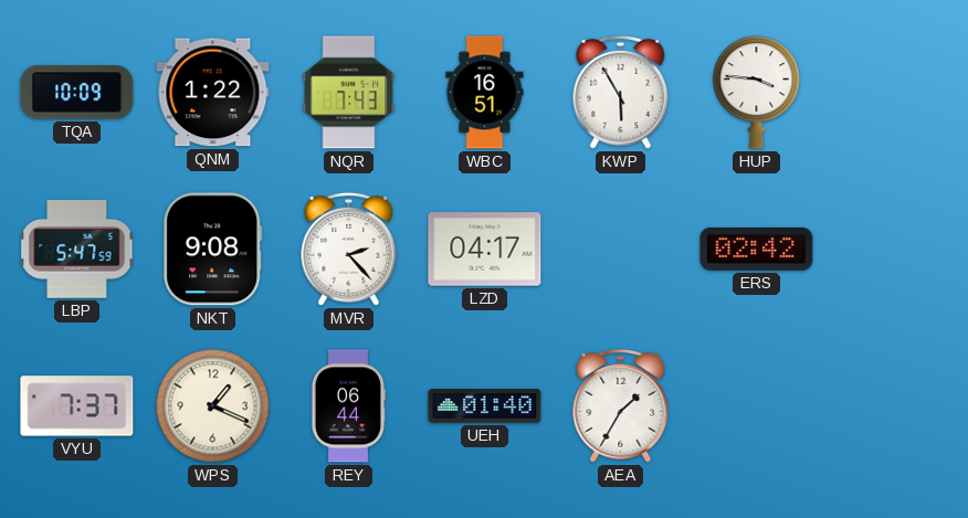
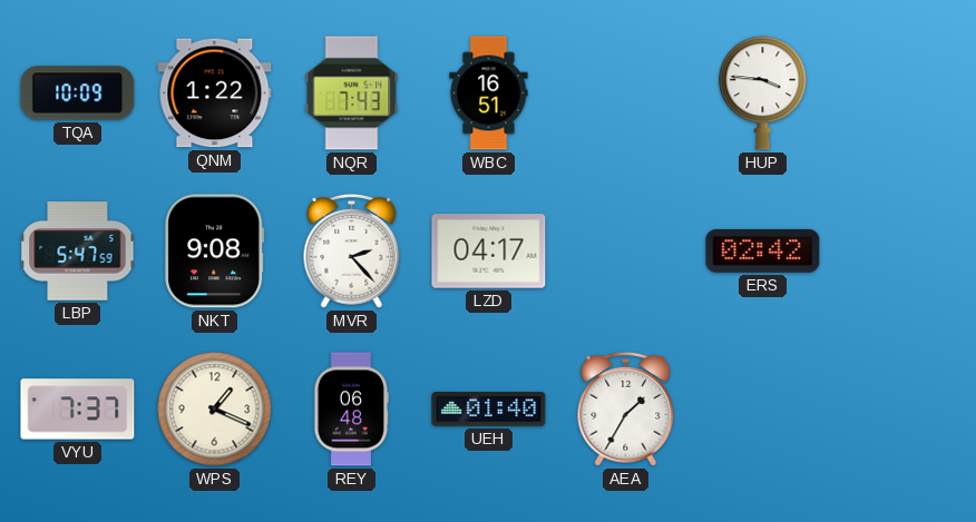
KWP: 5:55 -> none (621, 92)
REY: 06:44 -> 06:48 (351, 410)
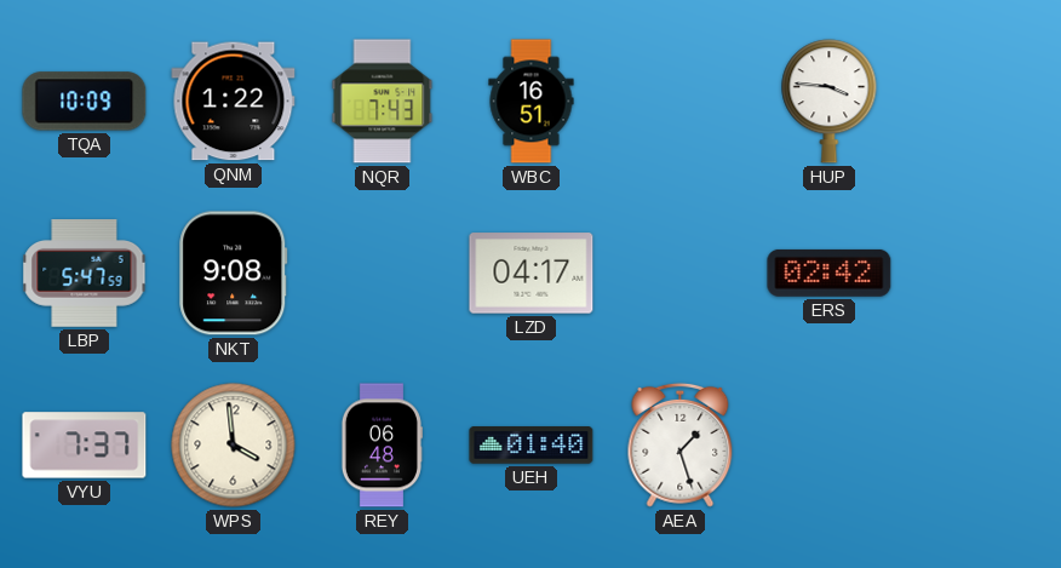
MVR: 2:23 -> none (352, 250)
WPS: 1:19 -> 3:59 (234, 446)
AEA: 1:35 -> 1:27 (681, 444)
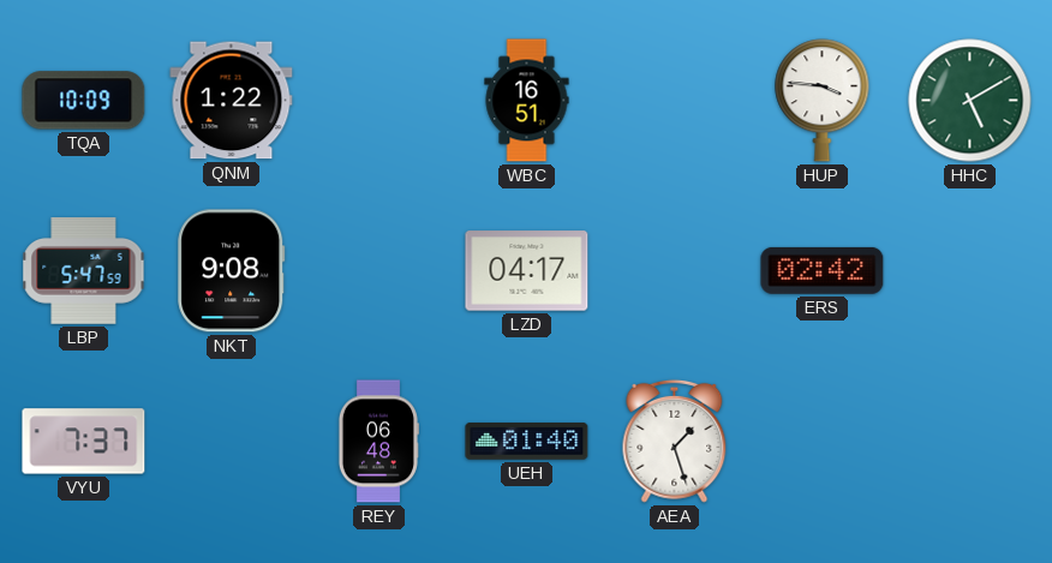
NQR: 7:43 -> none (383, 102)
HHC: none -> 5:10 (970, 101)
WPS: 3:59 -> none (234, 446)
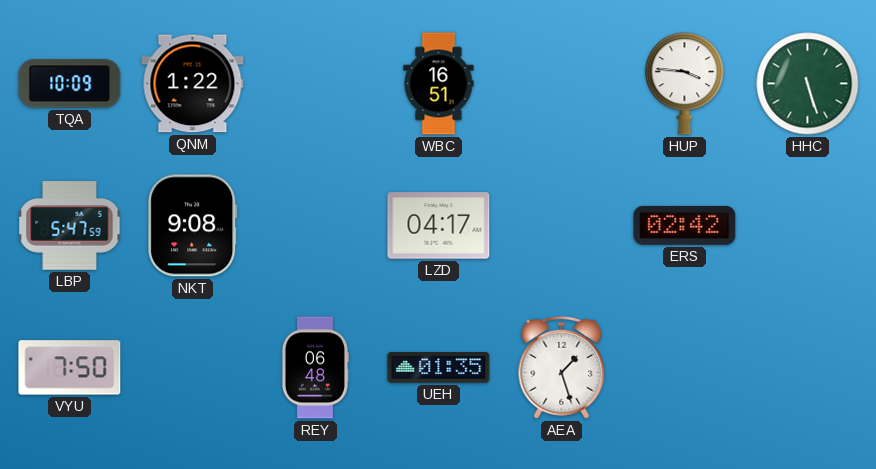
HHC: 5:10 -> 5:27 (808, 84)
VYU: 7:37 -> 7:50 (70, 368)
UEH: 01:40 -> 01:35 (439, 368)
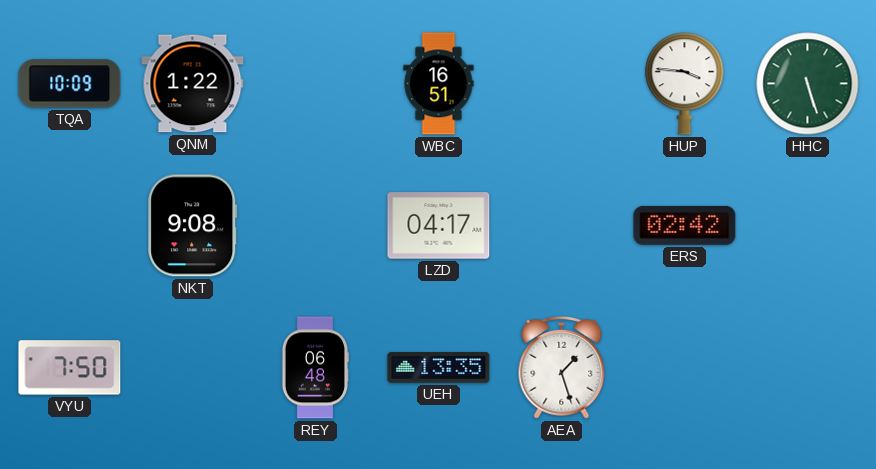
LBP: 5:47 -> none (70, 226)
UEH: 01:35 -> 13:35 (439, 368)
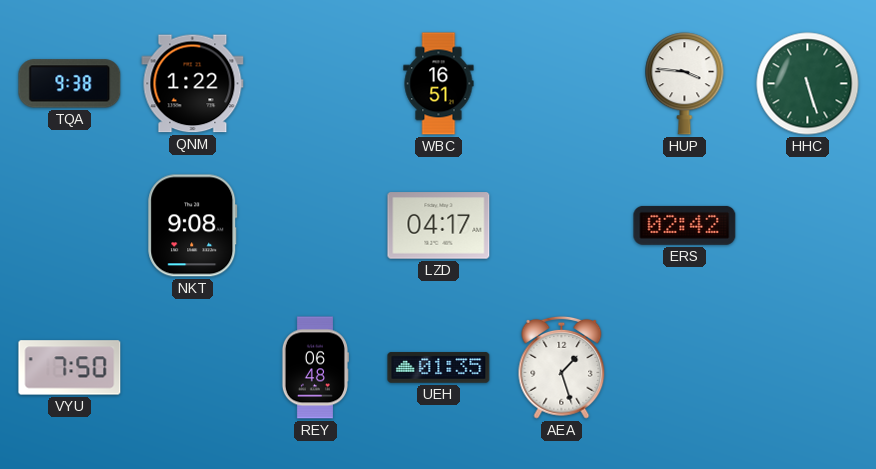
TQA: 10:09 -> 9:38 (70, 84)
UEH: 13:35 -> 01:35 (439, 368)
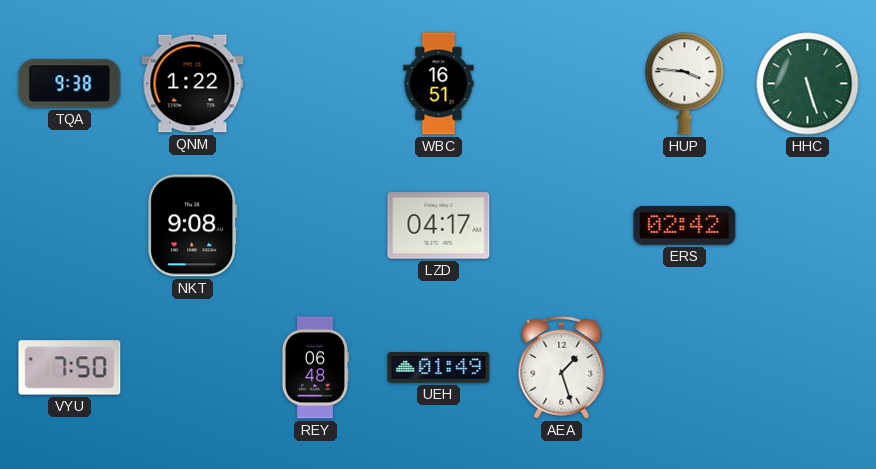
UEH: 01:35 -> 01:49 (439, 368)
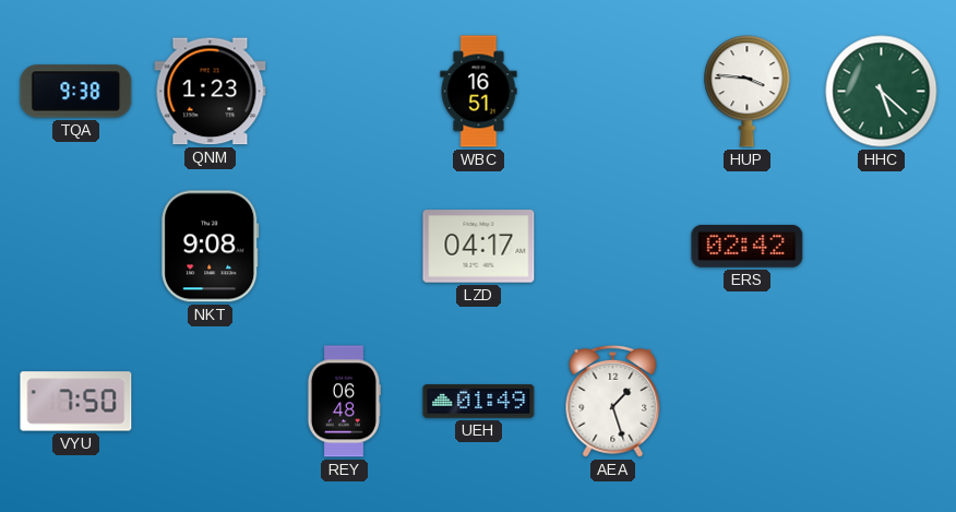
QNM: 1:22 -> 1:23 (211, 92)
HHC: 5:27 -> 5:22 (882, 92)
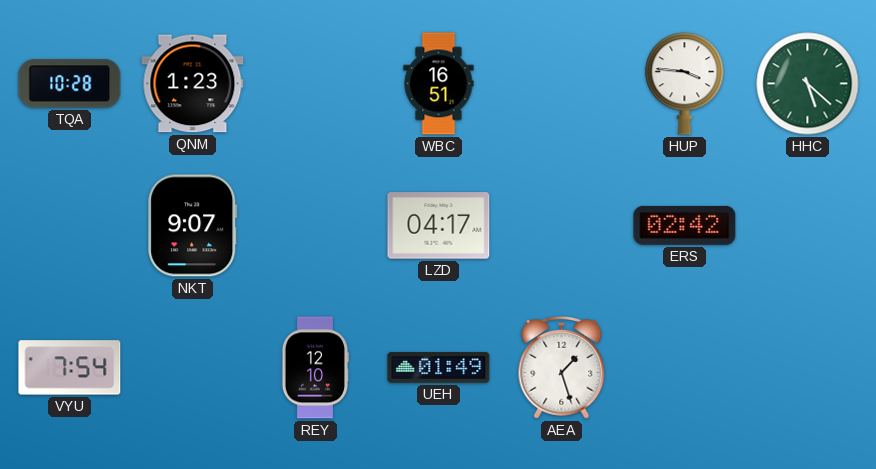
TQA: 9:38 -> 10:28 (70, 84)
NKT: 9:08 -> 9:07 (193, 226)
VYU: 7:50 -> 7:54 (70, 368)
REY: 06:48 -> 12:10 (315, 368)
